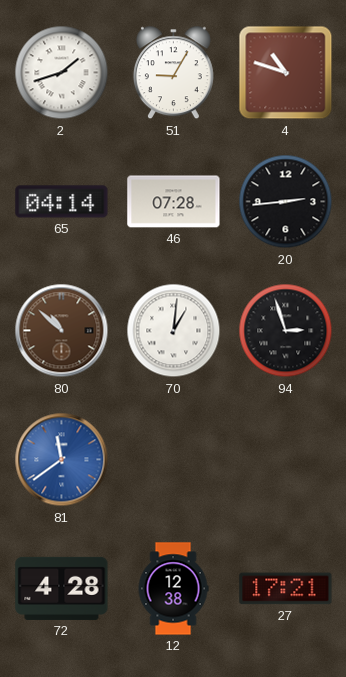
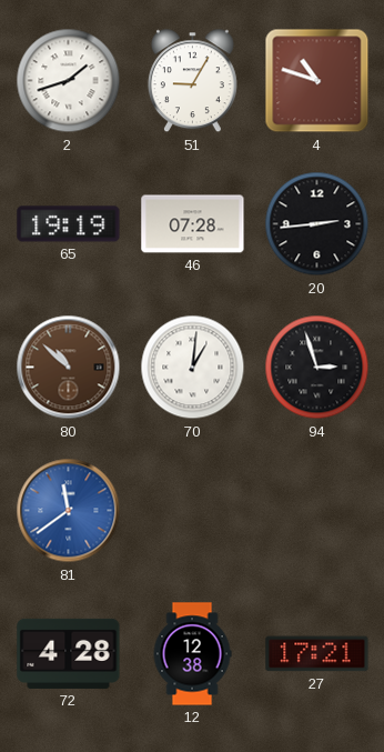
65: 04:14 -> 19:19 (69, 224)
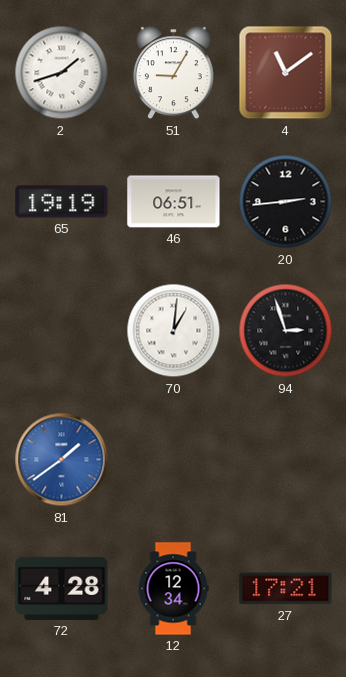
4: 10:48 -> 11:09 (286, 73)
46: 07:28 -> 06:51 (174, 202)
80: 10:52 -> none (69, 368)
81: 11:39 -> 1:39 (62, 460)
12: 12:38 -> 12:34 (173, 589)
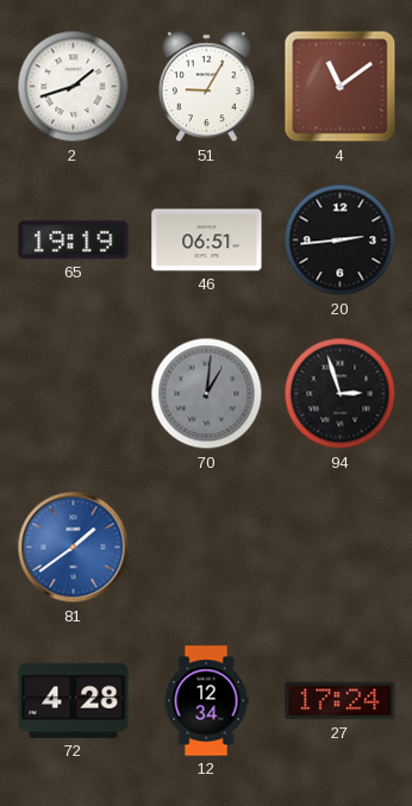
70 dial: white -> grey (207, 394)
27: 17:21 -> 17:24 (341, 701)
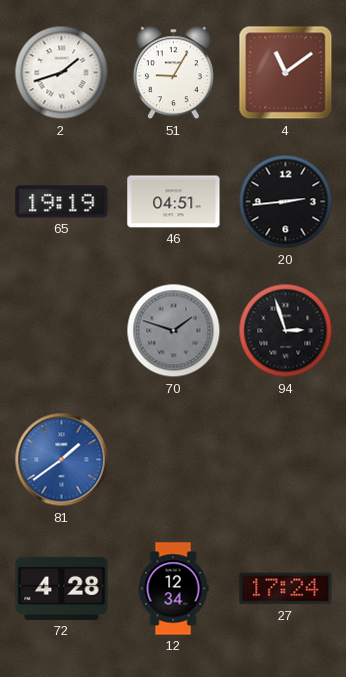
46: 06:51 -> 04:51 (174, 202)
70: 1:01 -> 1:48 (174, 331)
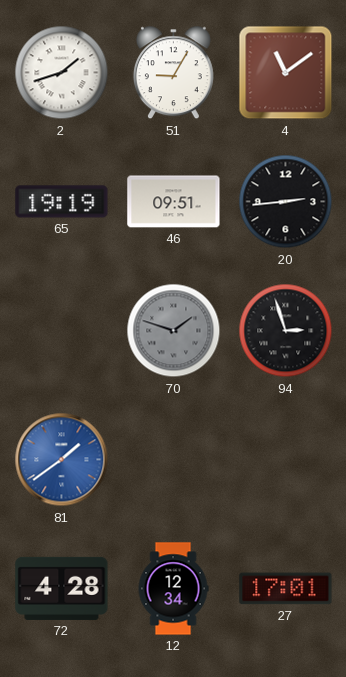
46: 04:51 -> 09:51 (174, 202)
27: 17:24 -> 17:01 (286, 589)
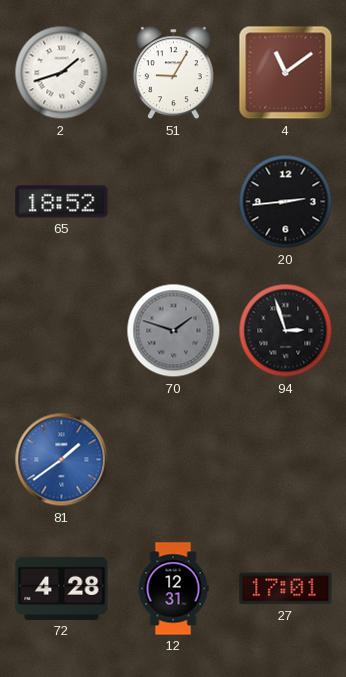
65: 19:19 -> 18:52 (62, 202)
46: 09:51 -> none (174, 202)
12: 12:34 -> 12:31 (173, 589)
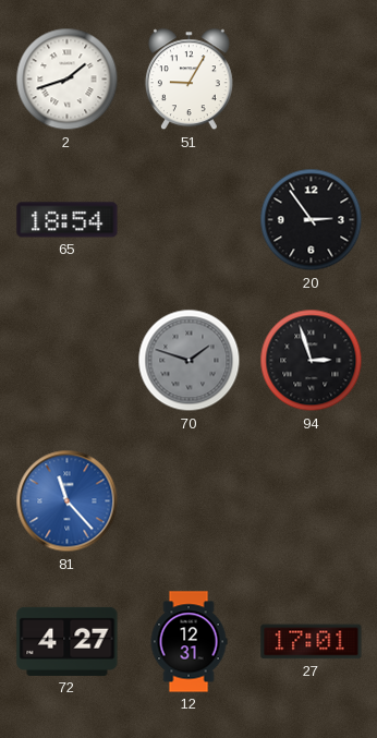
4: 11:09 -> none (286, 73)
65: 18:52 -> 18:54 (68, 220)
20: 2:44 -> 2:54 (312, 220)
81: 1:39 -> 11:23 (68, 501)
72: 4:28 -> 4:27 (68, 641)
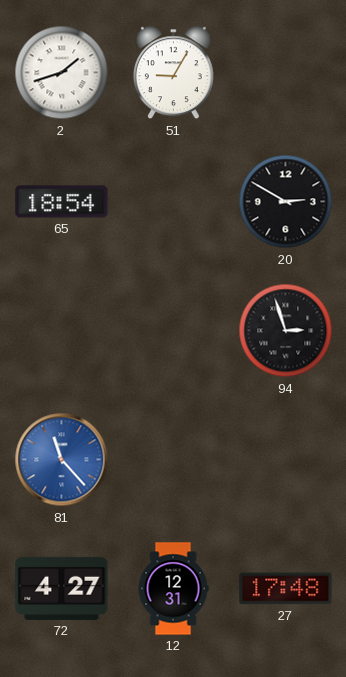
20: 2:54 -> 2:50 (286, 202)
70: 1:48 -> none (190, 361)
27: 17:01 -> 17:48 (286, 589)
